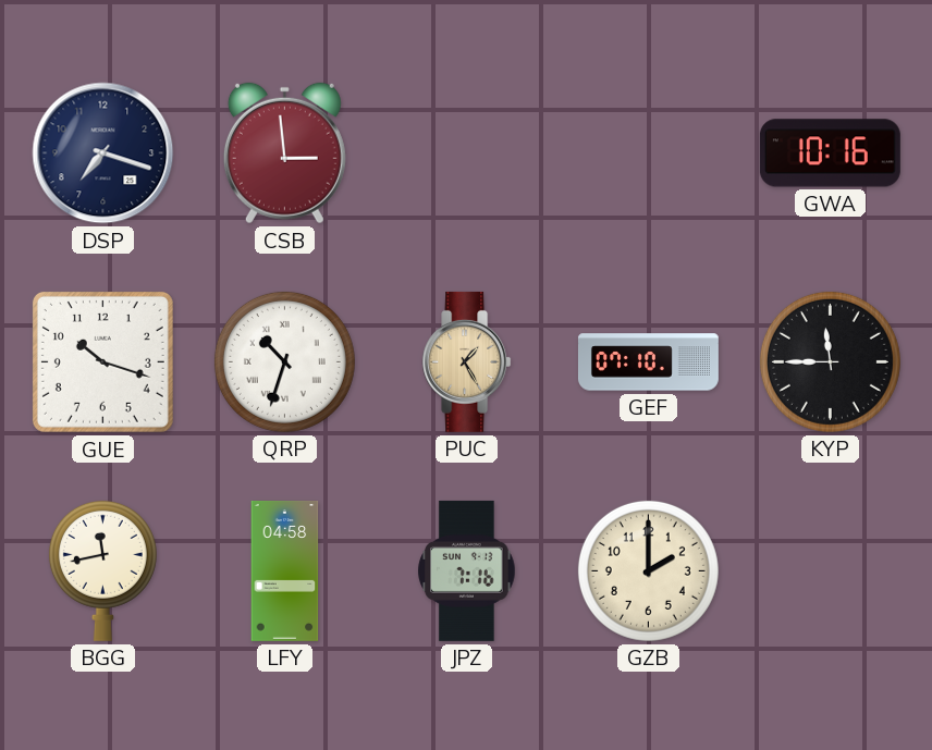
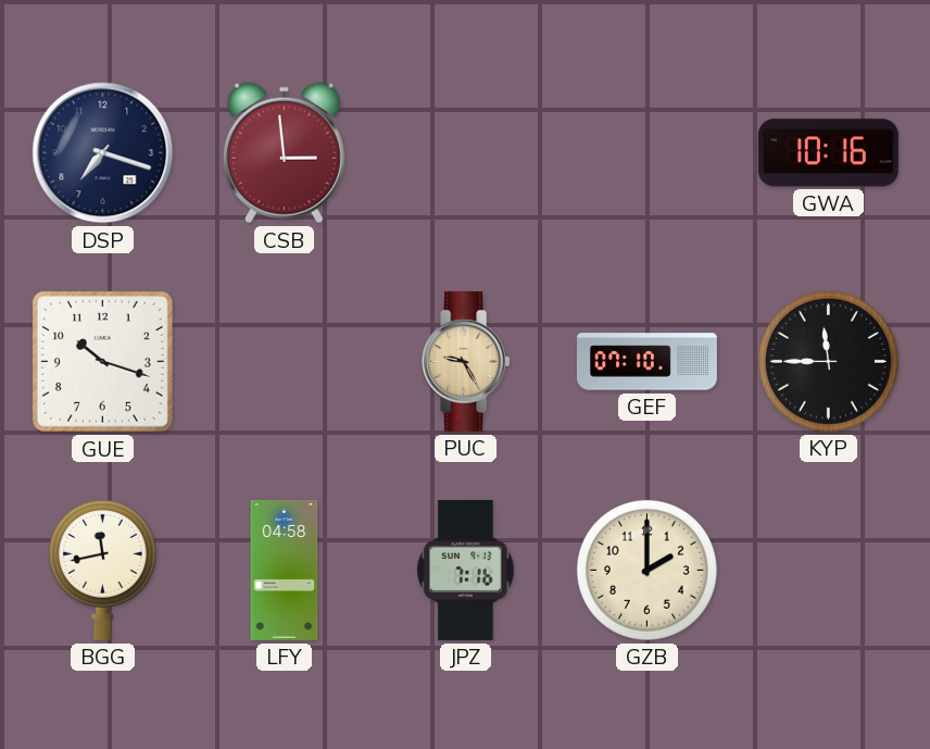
QRP: 10:33 -> none (284, 361)
PUC: 1:25 -> 9:25 (466, 361)
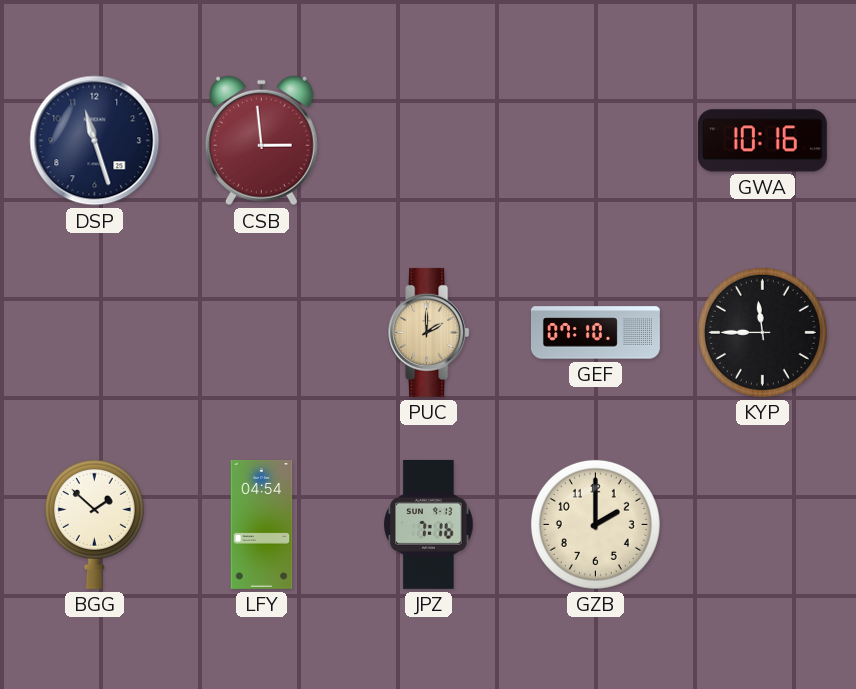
DSP: 7:18 -> 11:27 (95, 141)
GUE: 10:18 -> none (102, 361)
PUC: 9:25 -> 2:00 (429, 332)
BGG: 11:43 -> 1:52 (94, 524)
LFY: 04:58 -> 04:54 (262, 524)
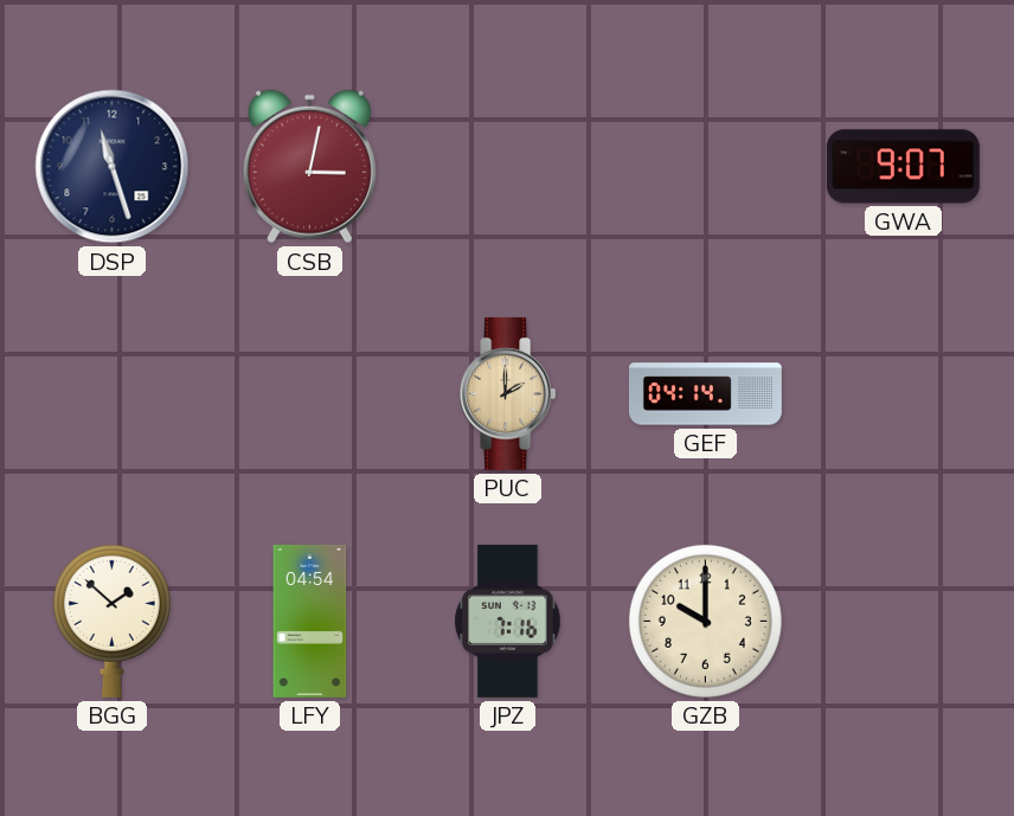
CSB: 2:59 -> 3:02 (309, 167)
GWA: 10:16 -> 9:07 (903, 167)
GEF: 07:10 -> 04:14 (705, 394)
KYP: 11:45 -> none (762, 332)
GZB: 2:00 -> 10:00 (705, 621)
